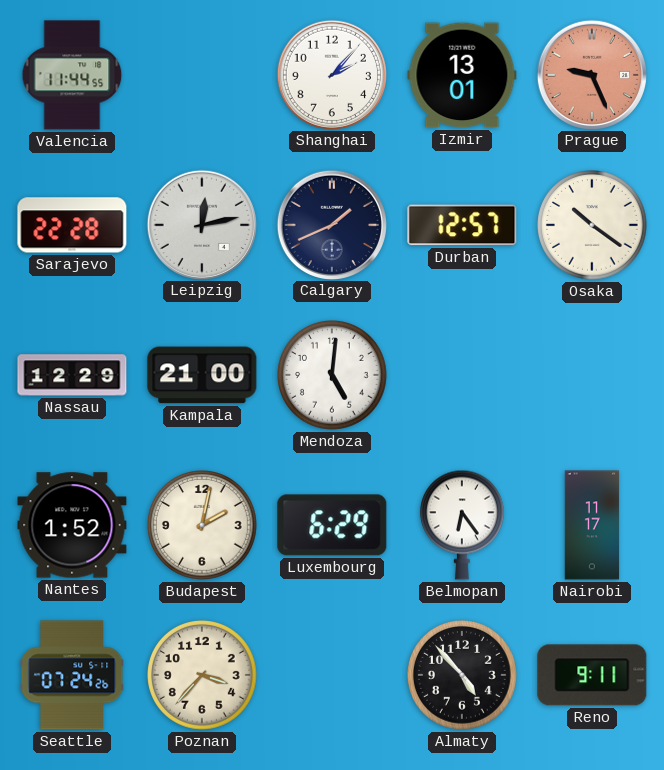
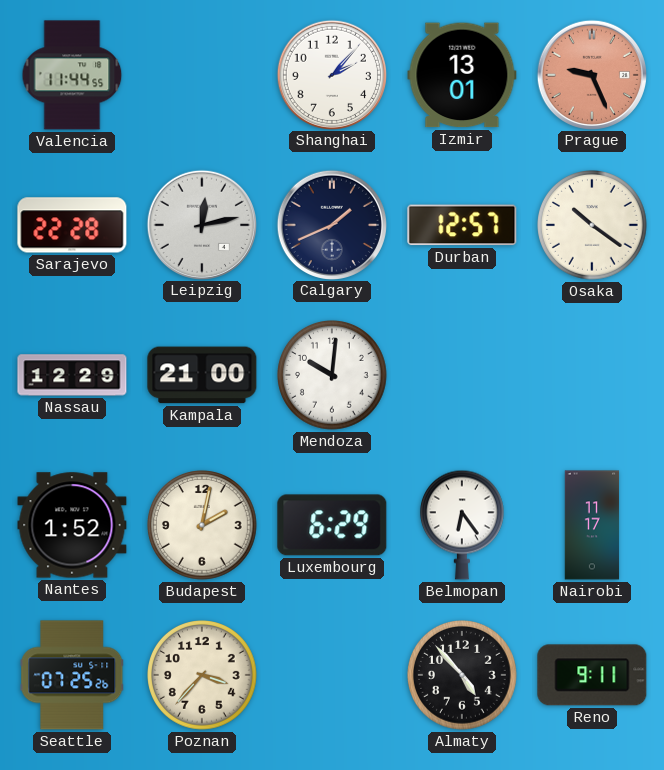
Mendoza: 5:01 -> 10:01 (333, 376)
Seattle: 07:24 -> 07:25 (72, 675)
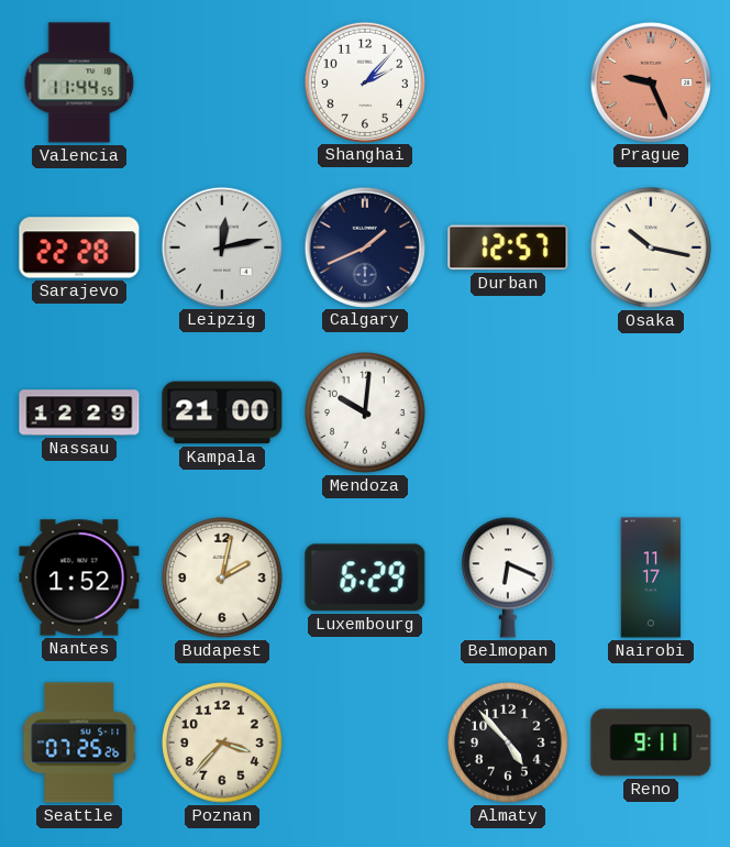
Izmir: 13:01 -> none (462, 75)
Osaka: 10:21 -> 10:17 (652, 249)
Belmopan: 6:24 -> 6:19 (508, 577)
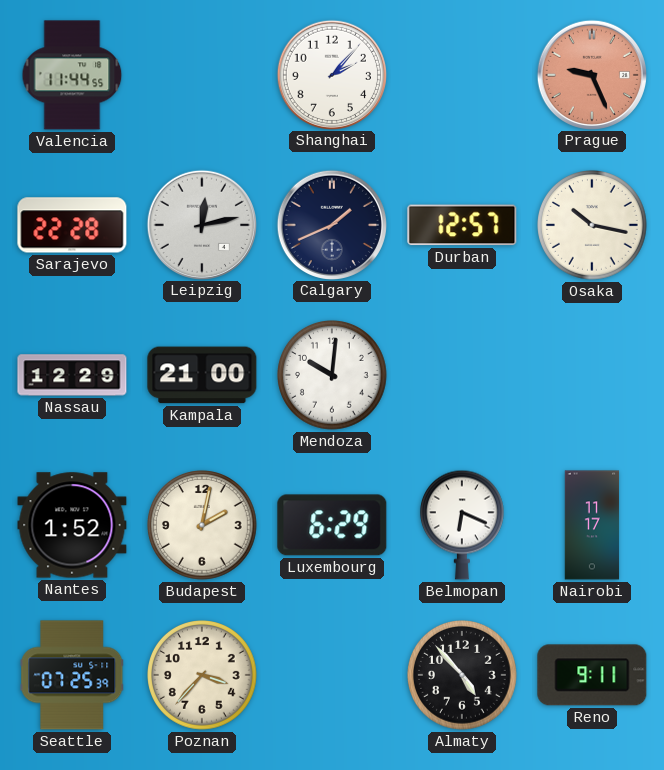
Seattle: 07:25:26 -> 07:25:39 (72, 675)
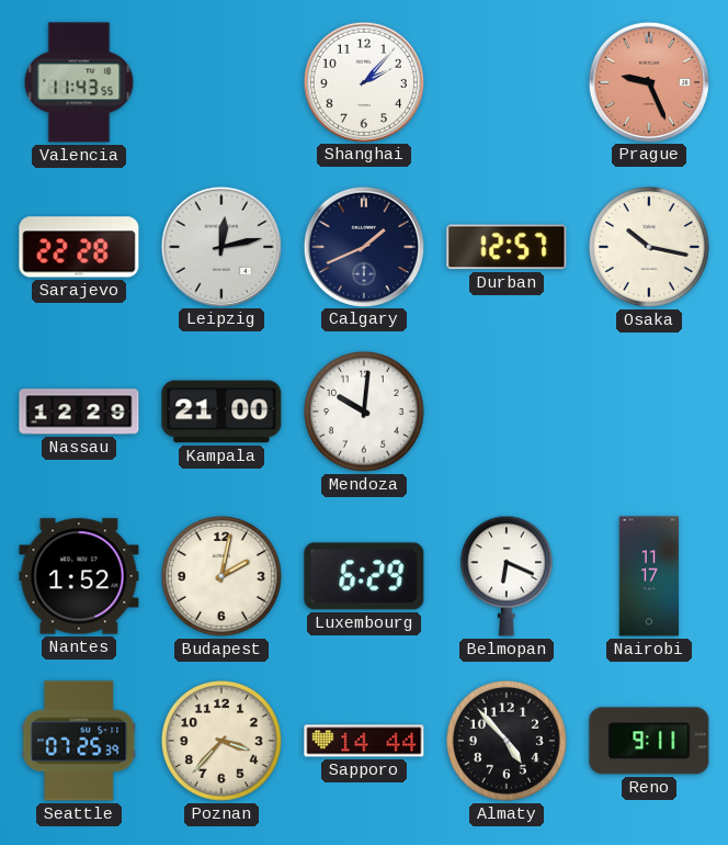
Valencia: 11:44 -> 11:43 (79, 82)
Sapporo: none -> 14:44 (364, 741)
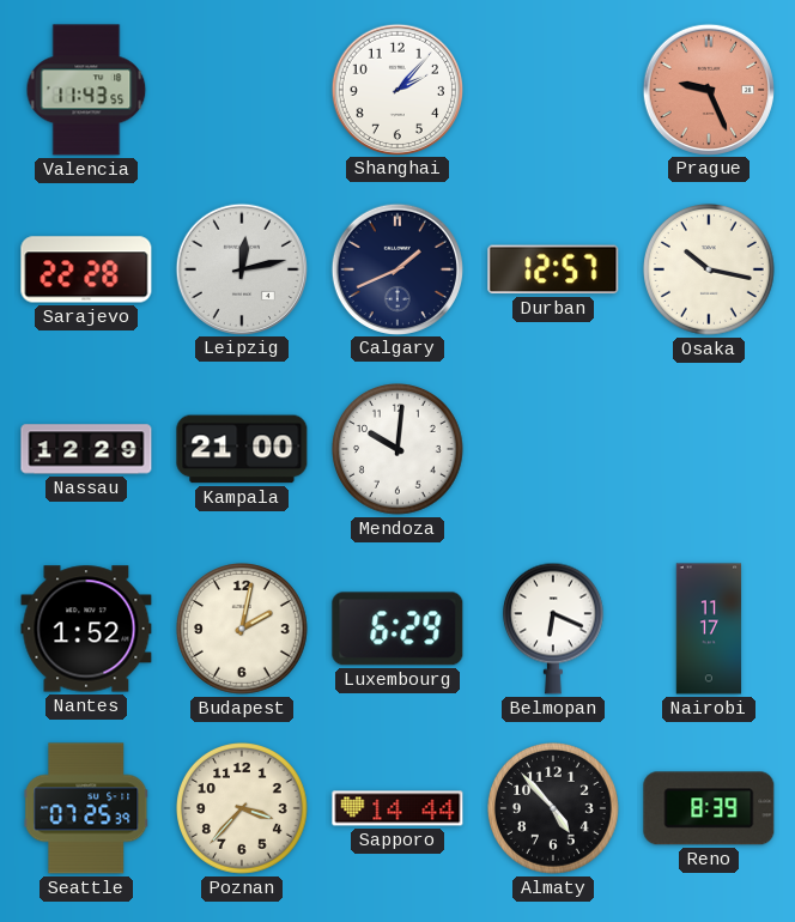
Reno: 9:11 -> 8:39 (709, 808)
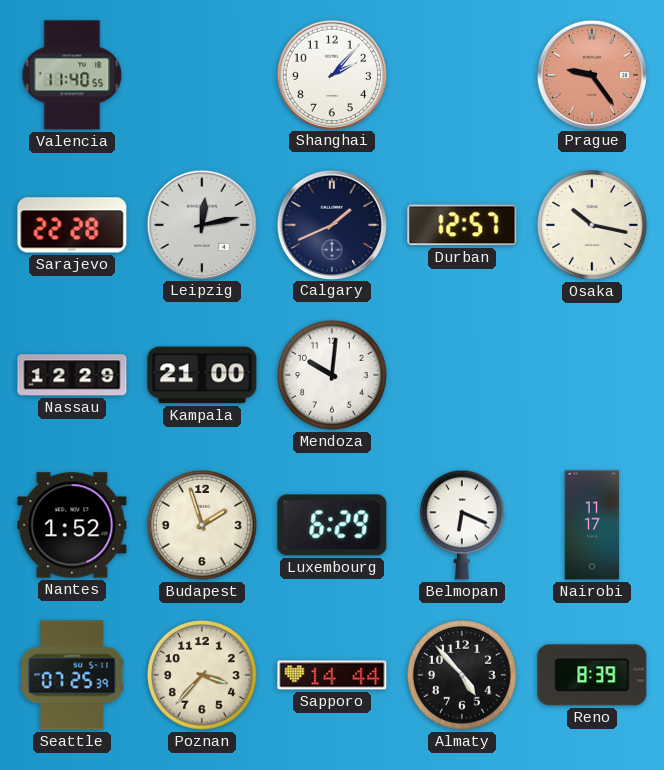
Valencia: 11:43 -> 11:40 (72, 75)
Prague: 9:26 -> 9:24 (591, 74)
Budapest: 2:02 -> 1:57 (203, 526)
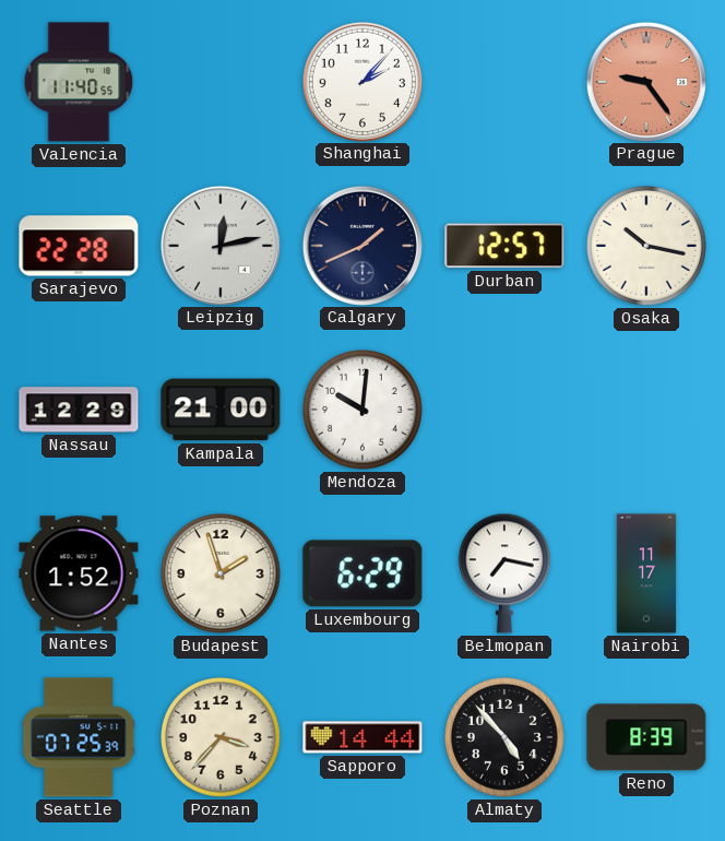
Belmopan: 6:19 -> 7:17 (504, 573)
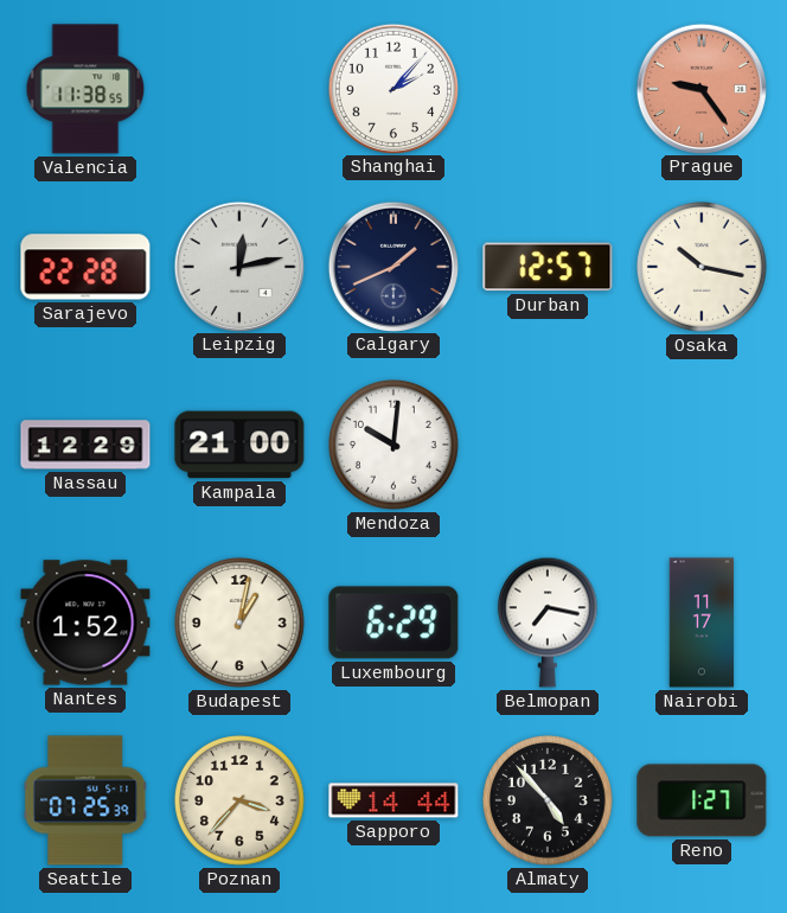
Valencia: 11:40 -> 11:38 (85, 89)
Budapest: 1:57 -> 1:02 (241, 624)
Reno: 8:39 -> 1:27 (702, 800)
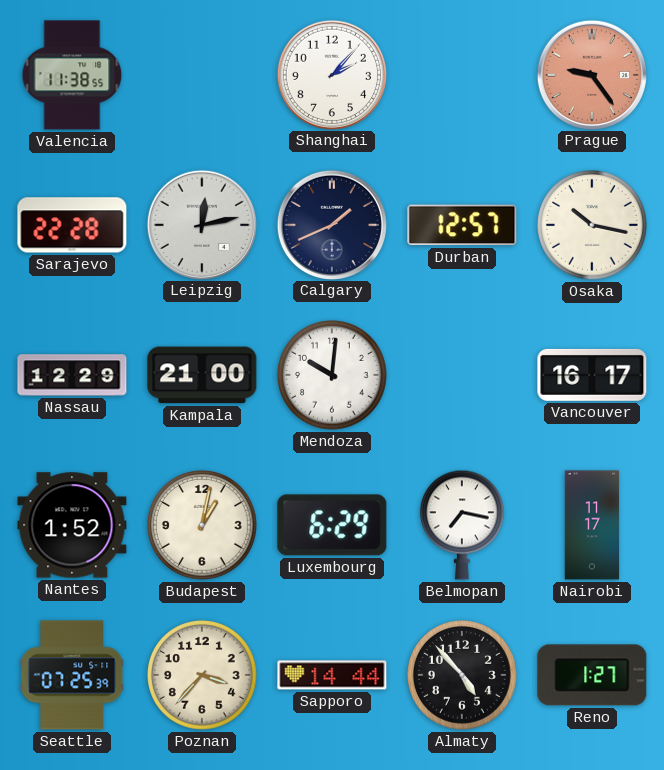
Vancouver: none -> 16:17 (592, 375)
